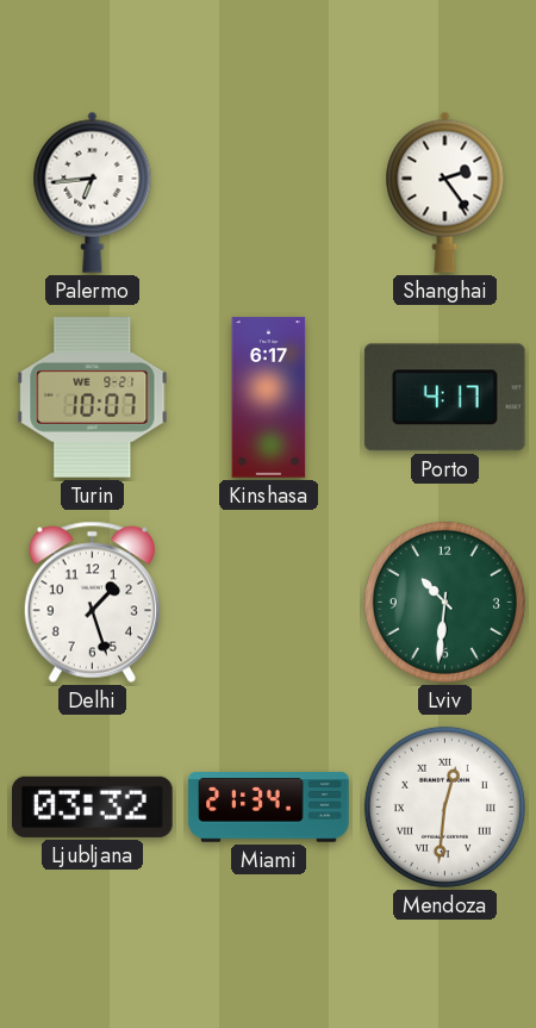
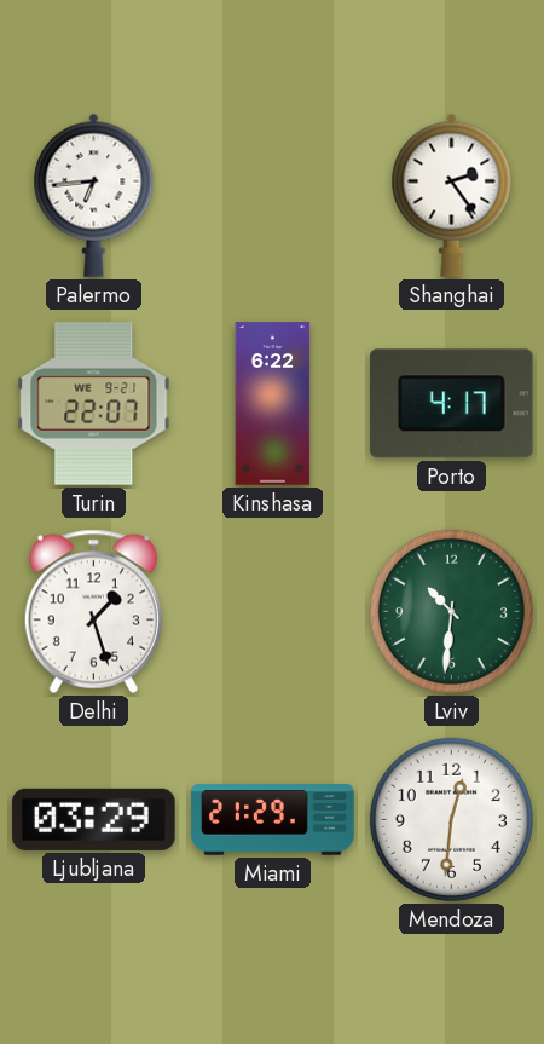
Turin: 10:07 -> 22:07 (94, 404)
Kinshasa: 6:17 -> 6:22 (273, 404)
Ljubljana: 03:32 -> 03:29 (94, 819)
Miami: 21:34 -> 21:29 (273, 820)
Mendoza numerals: Roman -> Arabic (451, 819)
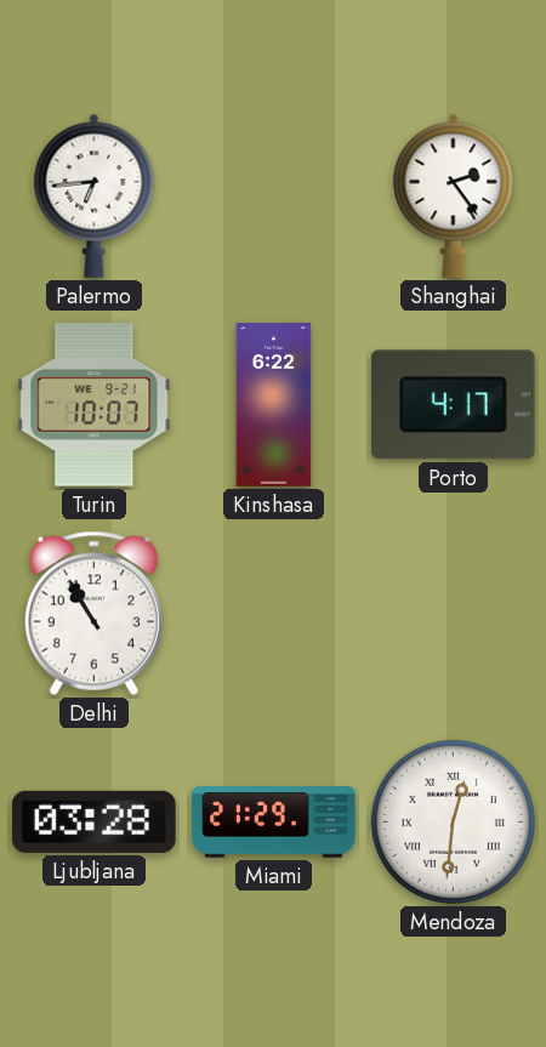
Turin: 22:07 -> 10:07 (95, 405)
Delhi: 1:27 -> 10:55 (93, 613)
Lviv: 10:31 -> none (451, 611)
Ljubljana: 03:29 -> 03:28 (95, 821)
Mendoza numerals: Arabic -> Roman (453, 821)
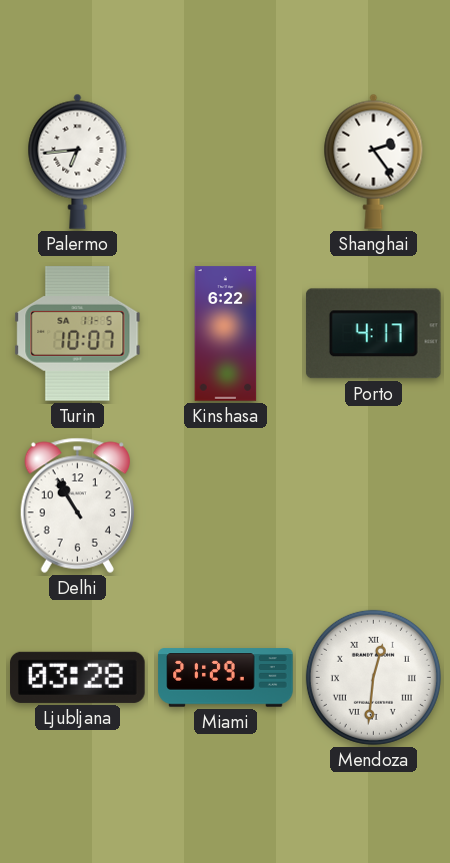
Turin date: WE 9-21 -> SA 11-5 (78, 334)
